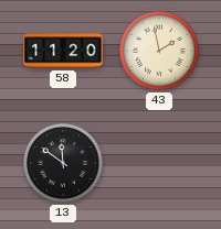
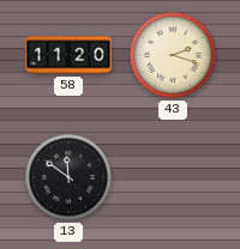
43: 1:58 -> 2:18 (174, 56)
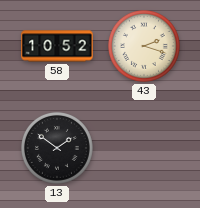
58: 11:20 -> 10:52 (57, 46)
13: 11:51 -> 1:51 (58, 149)
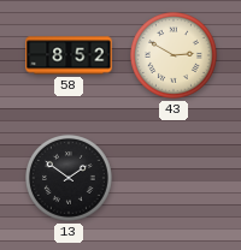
58: 10:52 -> 8:52 (69, 55)
43: 2:18 -> 2:50 (175, 56)
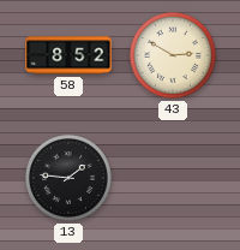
13: 1:51 -> 1:46 (70, 179)
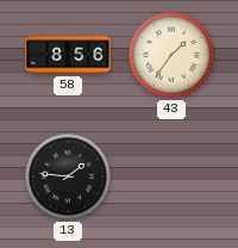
58: 8:52 -> 8:56 (68, 55)
43: 2:50 -> 1:36 (173, 56)
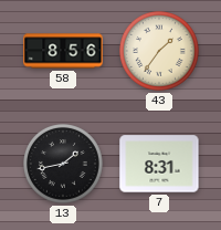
13: 1:46 -> 1:43 (64, 165)
7: none -> 8:31 (159, 164)
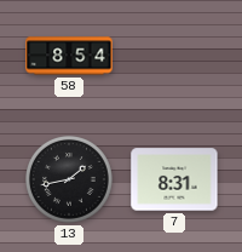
58: 8:56 -> 8:54 (69, 56)
43: 1:36 -> none (160, 52)
